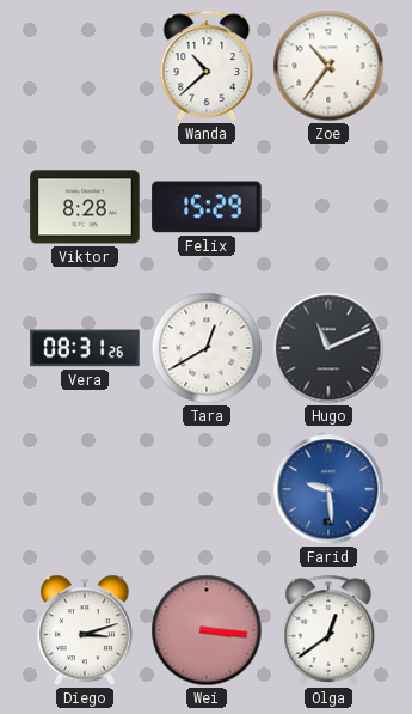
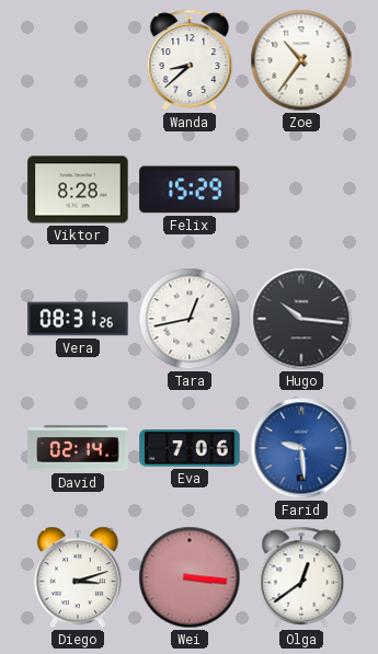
Wanda: 10:38 -> 8:38 (190, 60)
Tara: 12:40 -> 12:43 (190, 319)
Hugo: 11:11 -> 10:16 (301, 319)
David: none -> 02:14 (78, 448)
Eva: none -> 7:06 (190, 448)
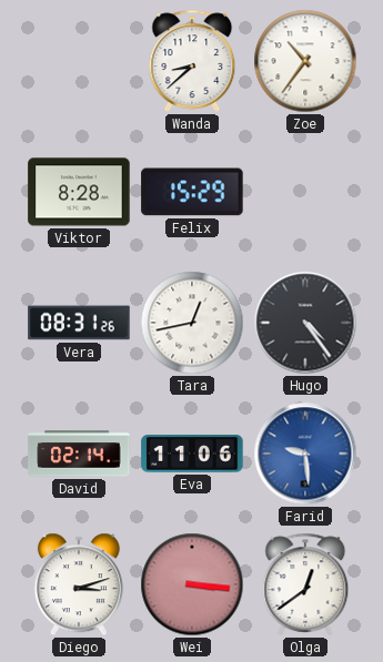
Hugo: 10:16 -> 4:24 (305, 323)
Eva: 7:06 -> 11:06 (192, 454)
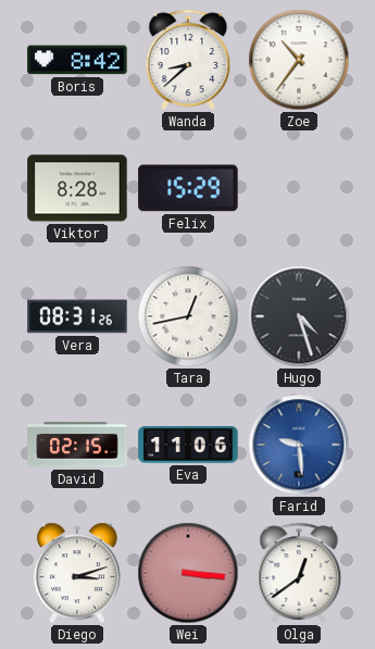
Boris: none -> 8:42 (77, 60)
Hugo: 4:24 -> 4:27 (299, 316)
David: 02:14 -> 02:15 (77, 445)
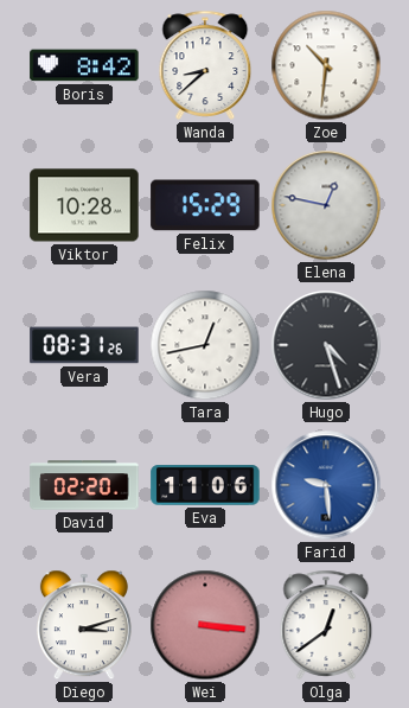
Zoe: 10:36 -> 10:31 (326, 65)
Viktor: 8:28 -> 10:28 (84, 205)
Elena: none -> 12:47 (326, 205)
David: 02:15 -> 02:20 (84, 485)
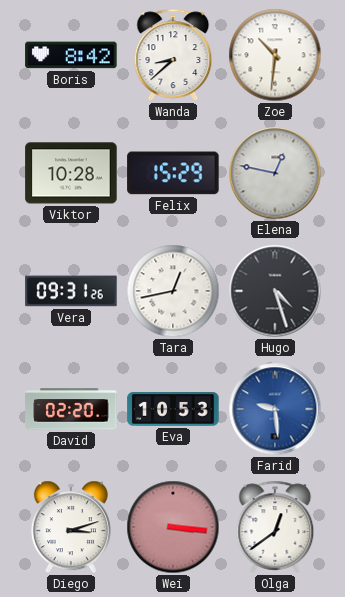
Vera: 08:31 -> 09:31 (71, 291)
Eva: 11:06 -> 10:53 (173, 409)
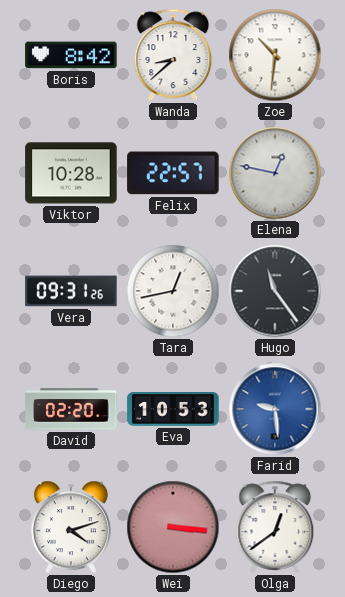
Felix: 15:29 -> 22:57 (173, 173)
Hugo: 4:27 -> 11:24 (275, 291)
Diego: 3:12 -> 4:12 (71, 527)
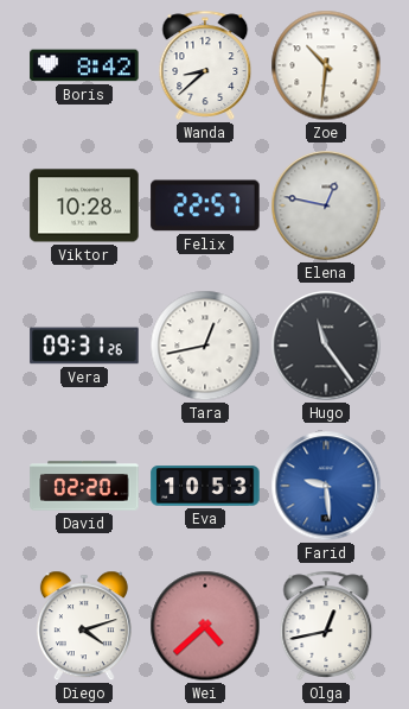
Wei: 3:16 -> 4:38 (205, 626)
Olga: 12:39 -> 12:43 (326, 626)
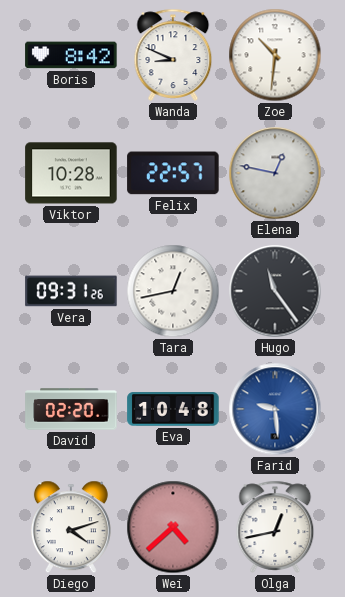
Wanda: 8:38 -> 8:49 (173, 55)
Eva: 10:53 -> 10:48 (173, 409)
